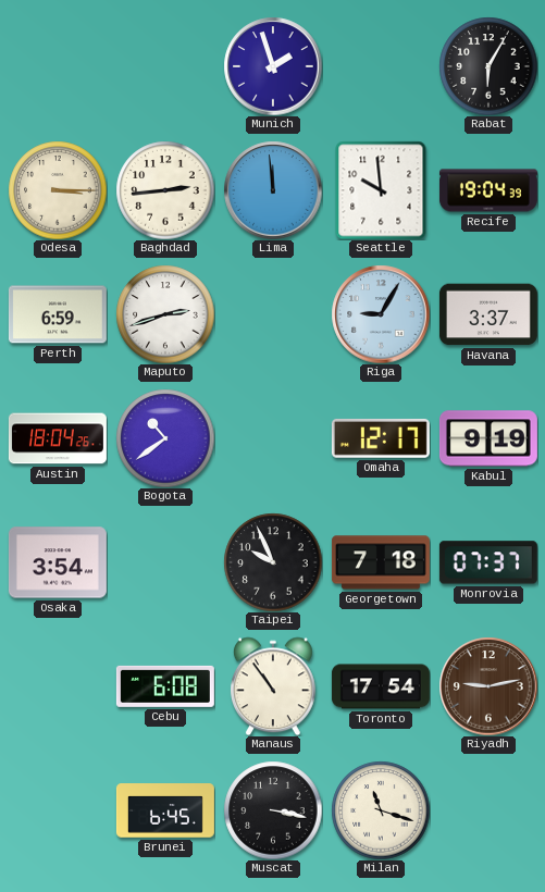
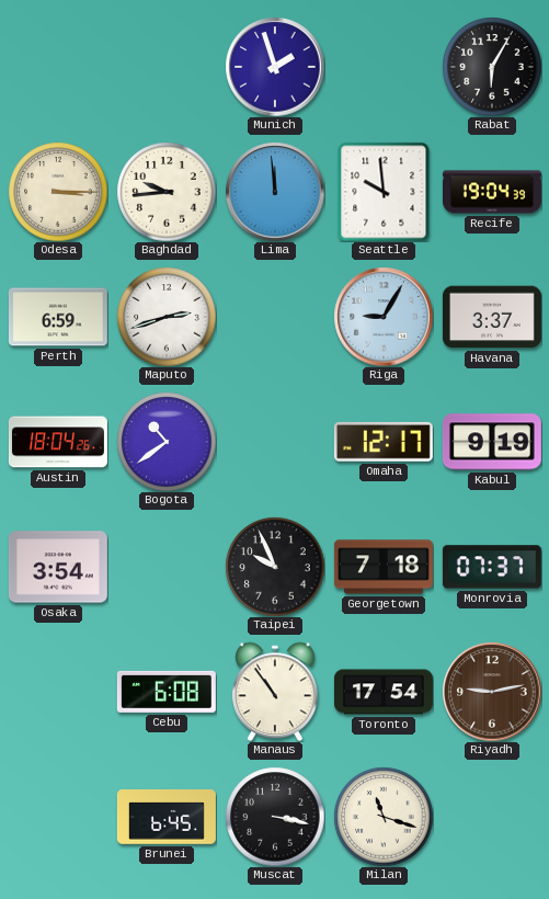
Baghdad: 2:44 -> 9:44 (167, 192)
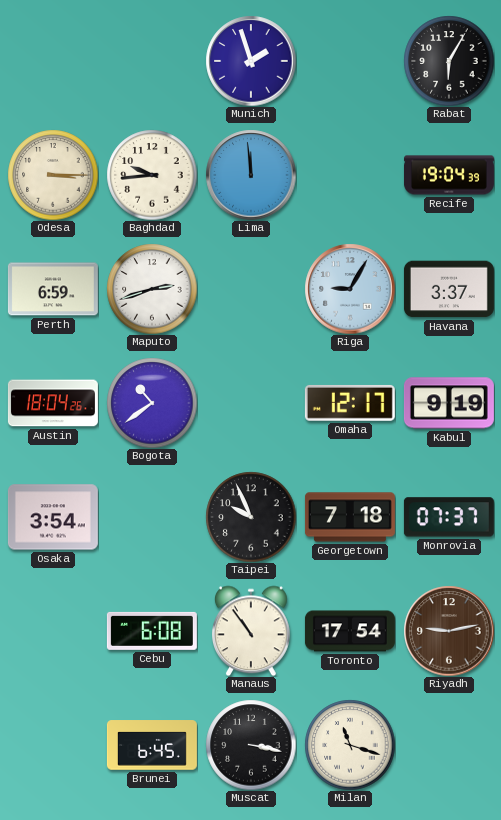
Seattle: 9:59 -> none (384, 192)
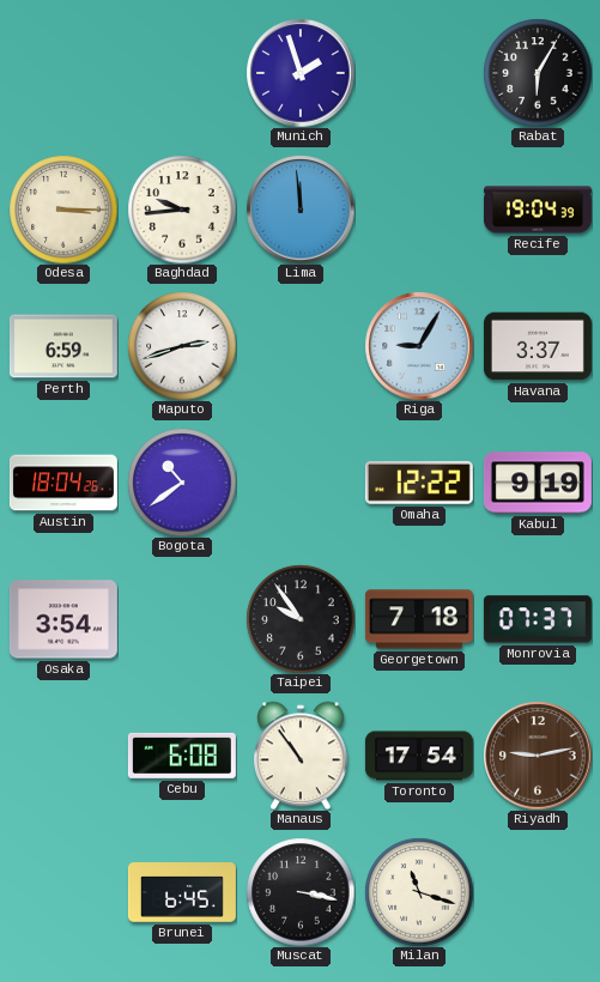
Omaha: 12:17 -> 12:22 (419, 483)
Taipei: 9:56 -> 9:54 (301, 619)
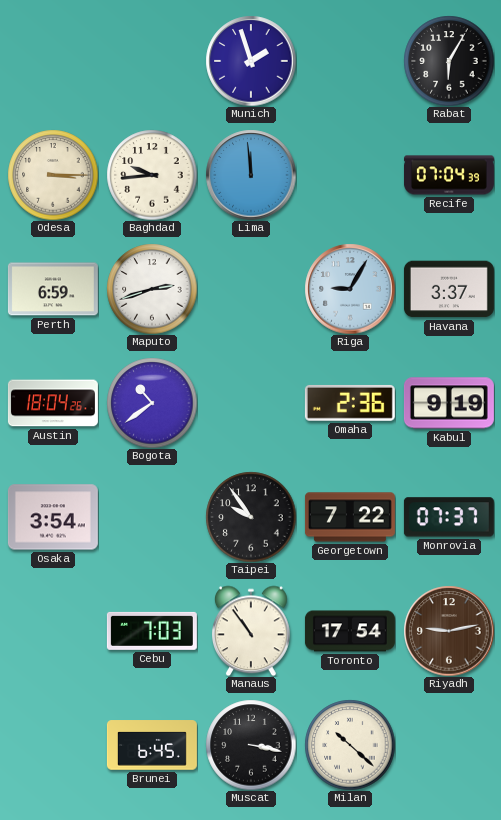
Recife: 19:04 -> 07:04 (449, 175)
Omaha: 12:22 -> 2:36 (350, 403)
Georgetown: 7:18 -> 7:22 (350, 517)
Cebu: 6:08 -> 7:03 (152, 631)
Milan: 11:18 -> 10:22 (350, 745)
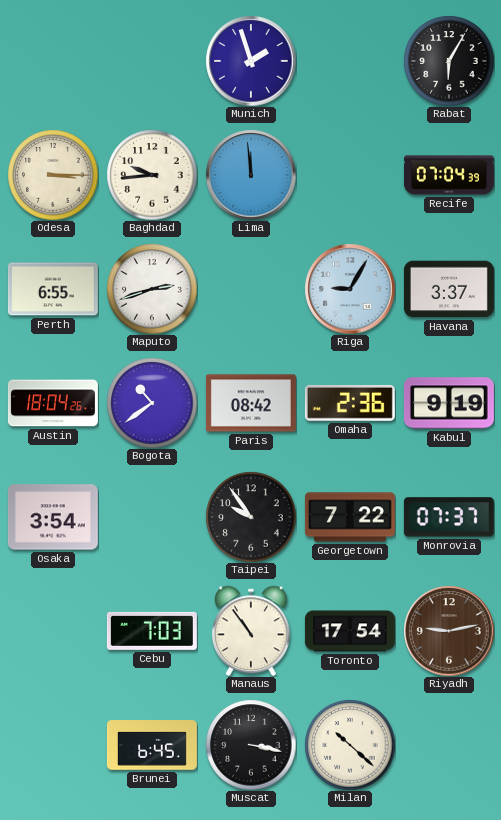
Perth: 6:59 -> 6:55 (53, 289)
Paris: none -> 08:42 (251, 403)
